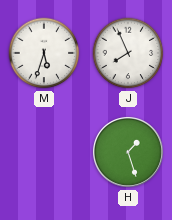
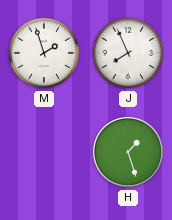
M: 5:33 -> 1:57 (44, 53)
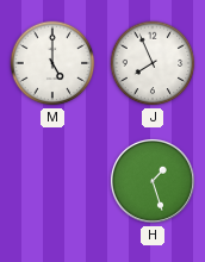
M: 1:57 -> 5:00 (52, 63)
